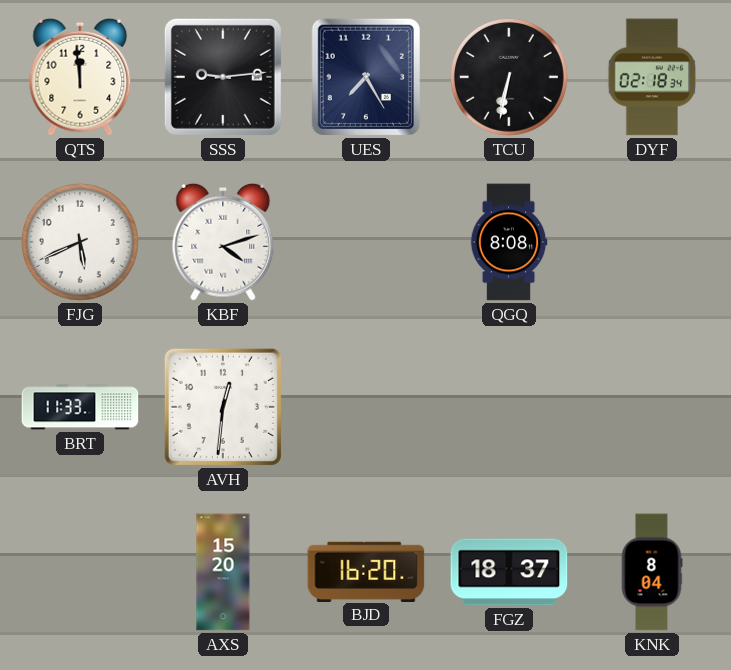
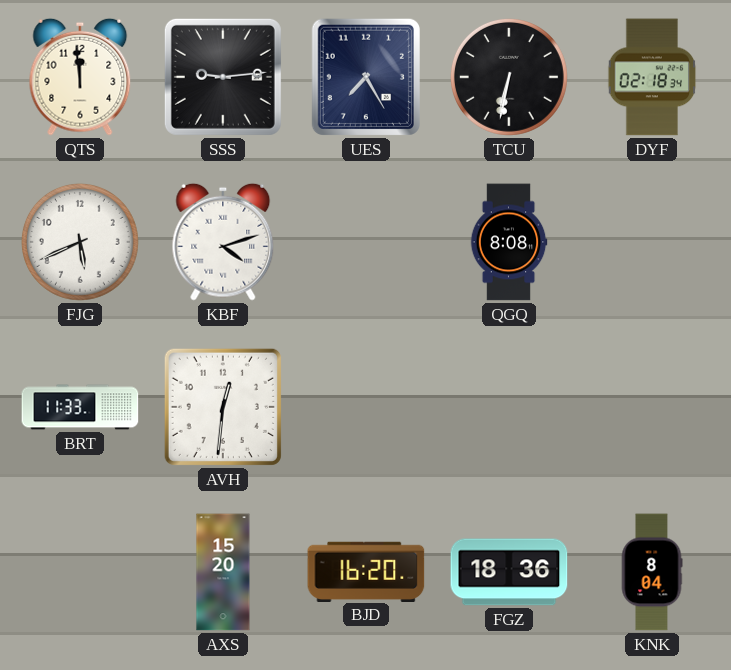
FGZ: 18:37 -> 18:36 (509, 572)
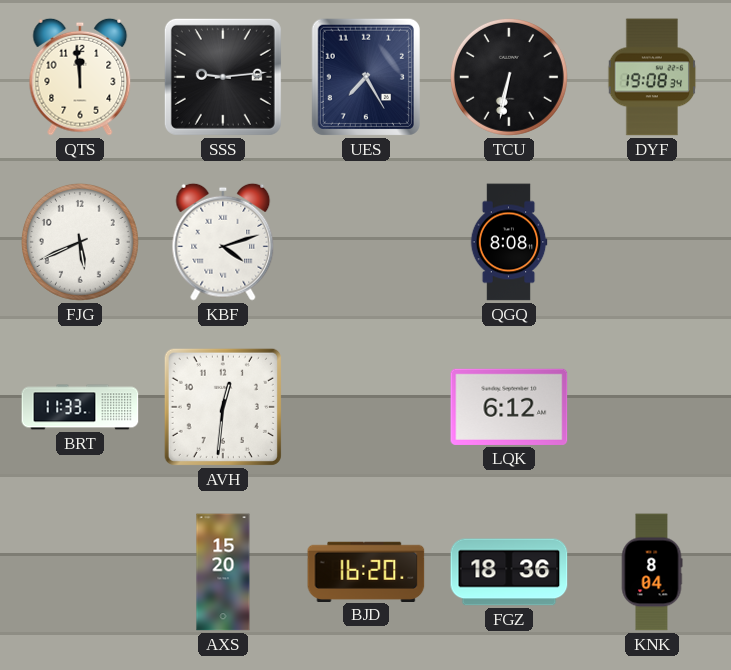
DYF: 02:18 -> 19:08 (652, 77)
LQK: none -> 6:12 (509, 407)
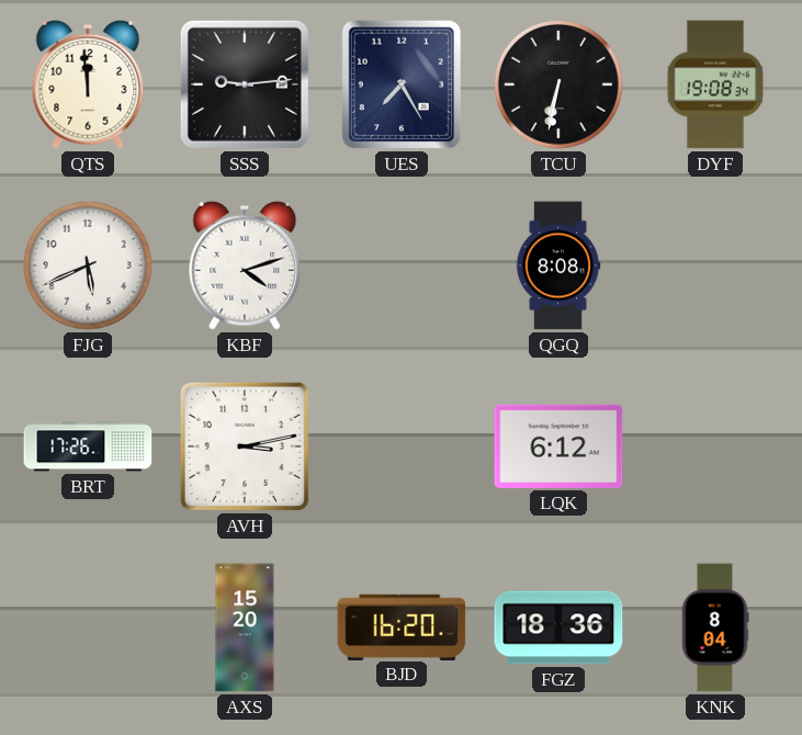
BRT: 11:33 -> 17:26 (88, 446)
AVH: 12:31 -> 3:13 (245, 446)
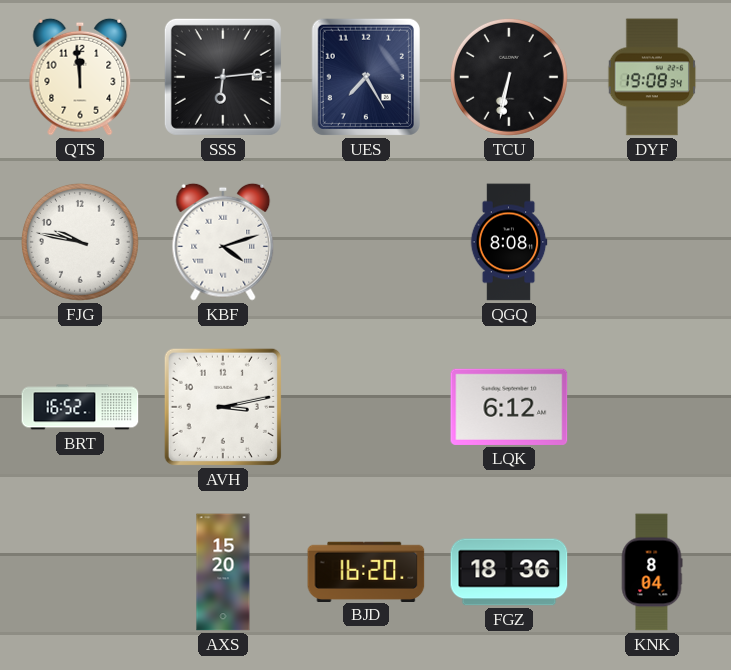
SSS: 9:14 -> 6:14 (223, 77)
FJG: 5:41 -> 9:47 (80, 242)
BRT: 17:26 -> 16:52 (80, 407)
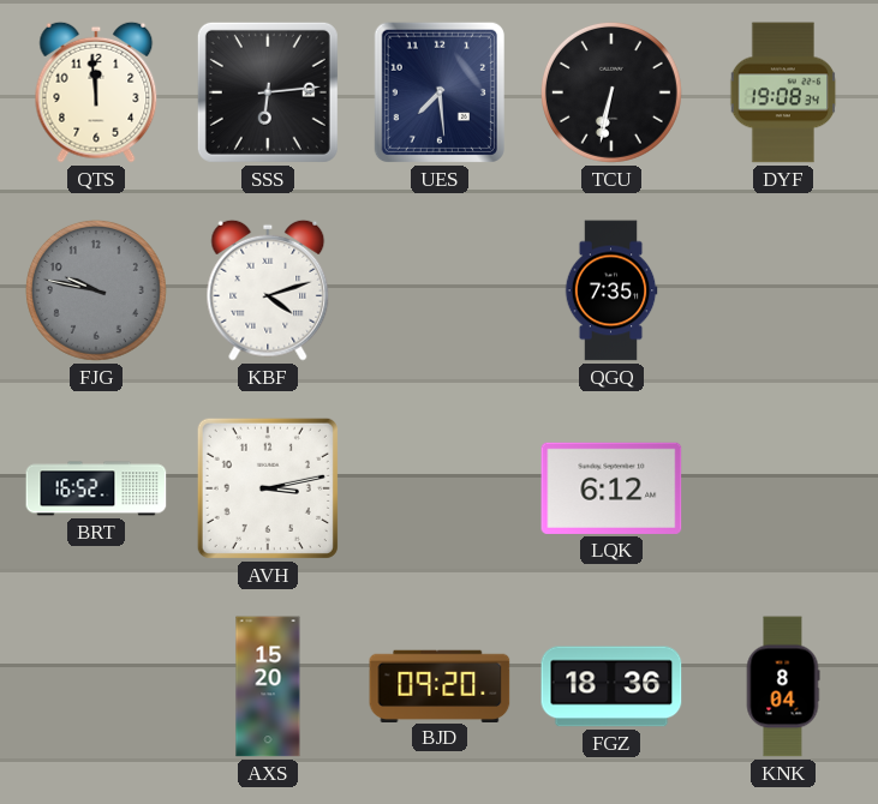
UES: 7:25 -> 7:29 (440, 92)
FJG dial: white -> grey (96, 290)
QGQ: 8:08 -> 7:35 (611, 290)
BJD: 16:20 -> 09:20 (440, 685)
